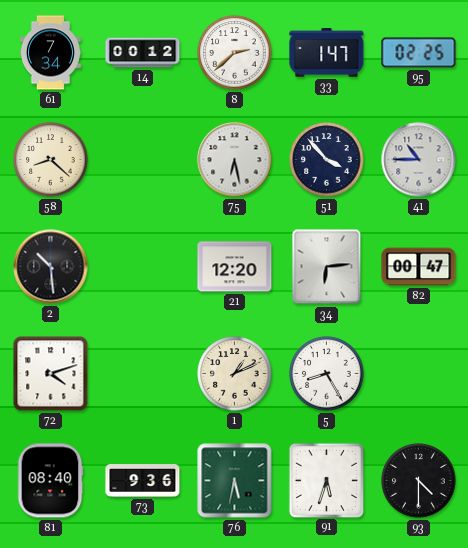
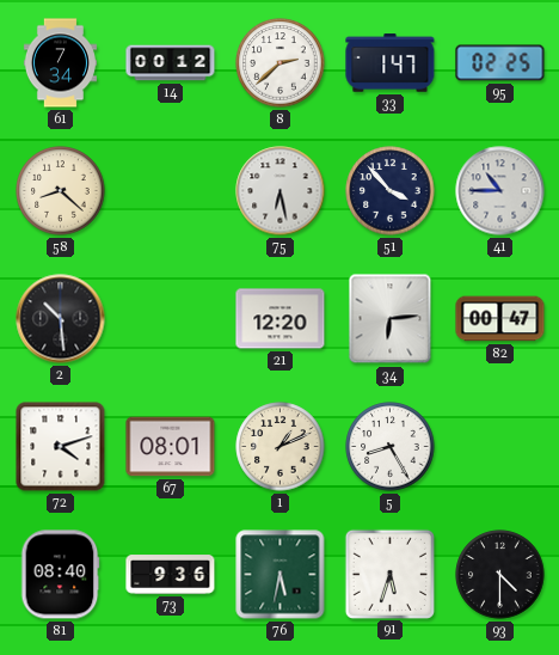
67: none -> 08:01 (171, 447)
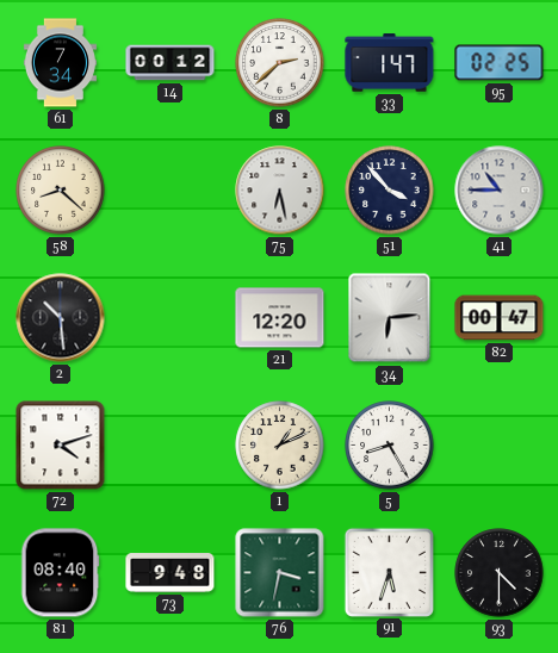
67: 08:01 -> none (171, 447)
73: 9:36 -> 9:48 (170, 573)
76: 5:32 -> 3:32 (280, 573)
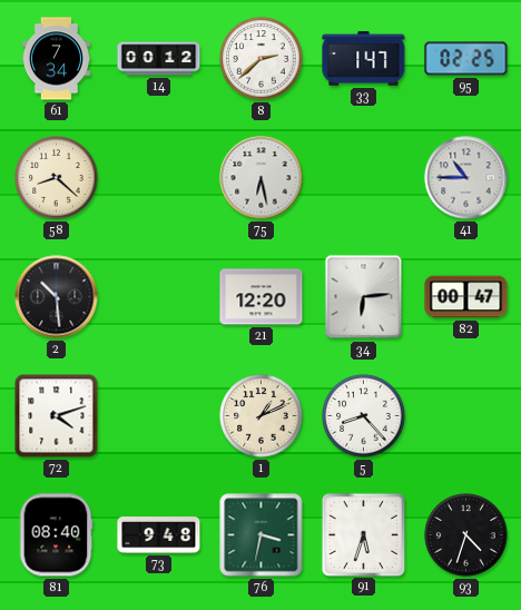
51: 3:53 -> none (390, 191)
5: 8:25 -> 8:23 (364, 416)
93: 4:30 -> 4:33 (466, 535)
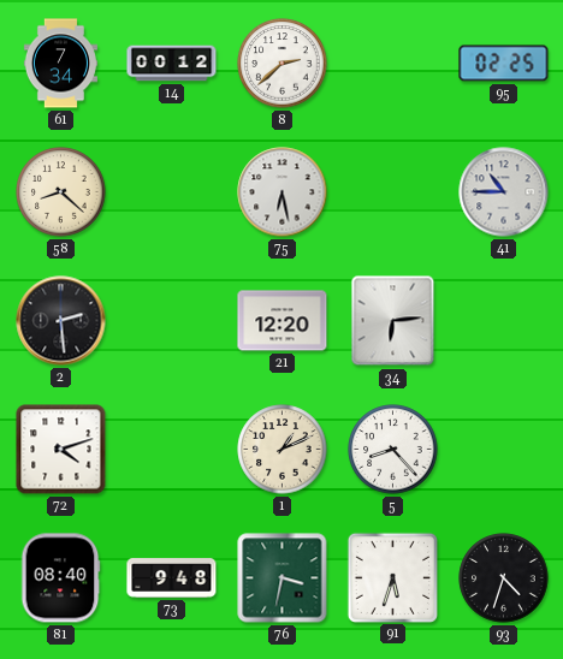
33: 1:47 -> none (364, 59)
2: 10:29 -> 2:29 (61, 321)
82: 00:47 -> none (466, 297)
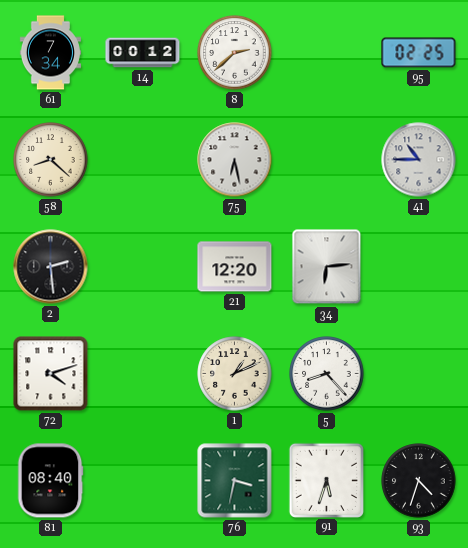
73: 9:48 -> none (172, 578)
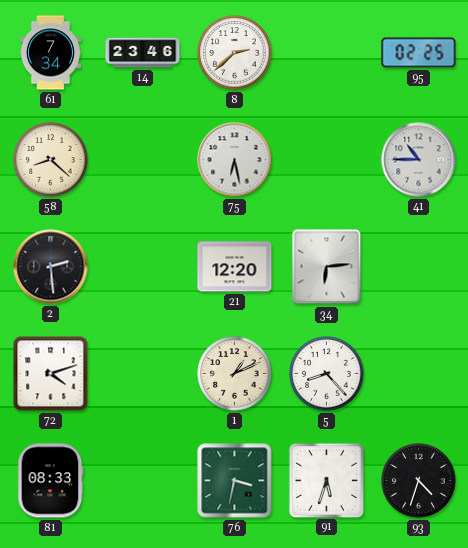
14: 00:12 -> 23:46 (143, 53)
81: 08:40 -> 08:33 (50, 481)
